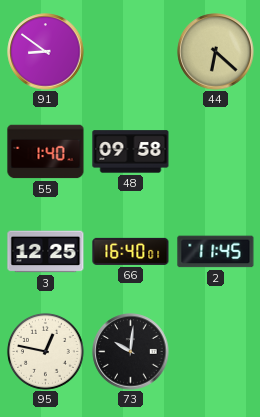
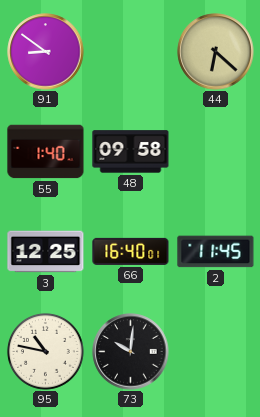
95: 12:47 -> 10:47 (45, 351)
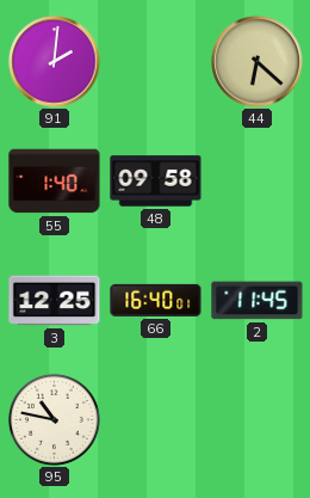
91: 8:51 -> 2:01 (55, 62)
73: 10:01 -> none (131, 352)
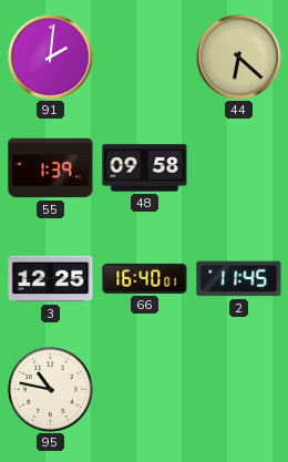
55: 1:40 -> 1:39 (51, 168)
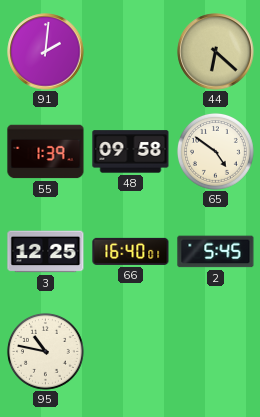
65: none -> 4:51 (215, 151)
2: 11:45 -> 5:45 (216, 252)
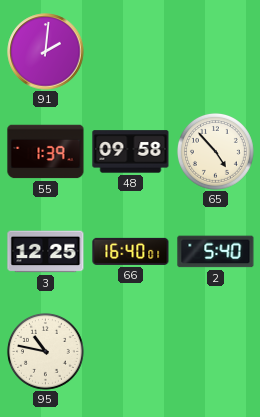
44: 6:22 -> none (216, 52)
65: 4:51 -> 4:53 (215, 151)
2: 5:45 -> 5:40 (216, 252)
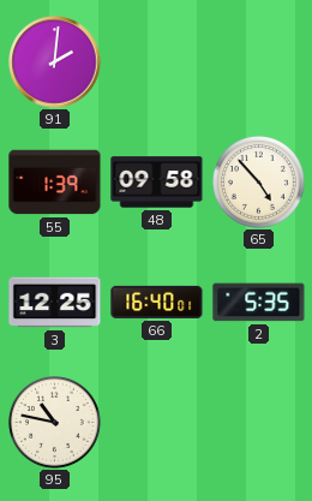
2: 5:40 -> 5:35 (259, 303)
